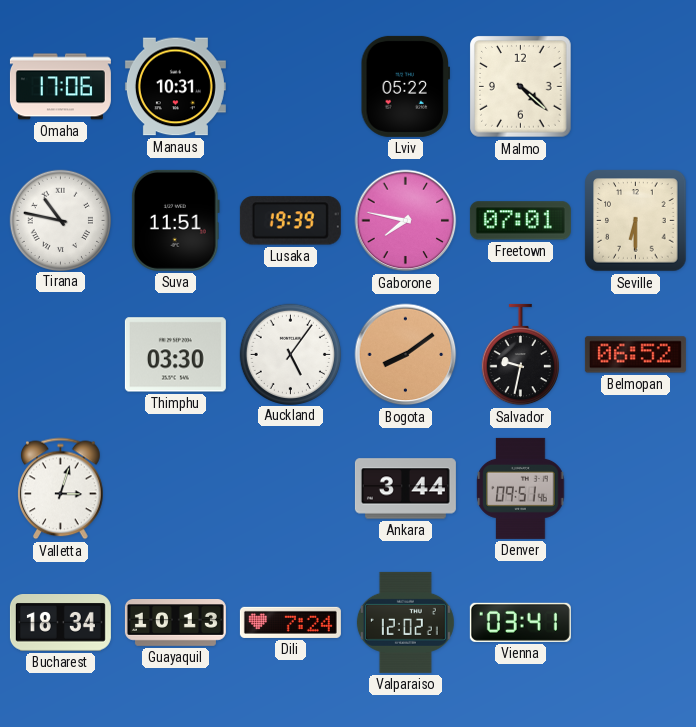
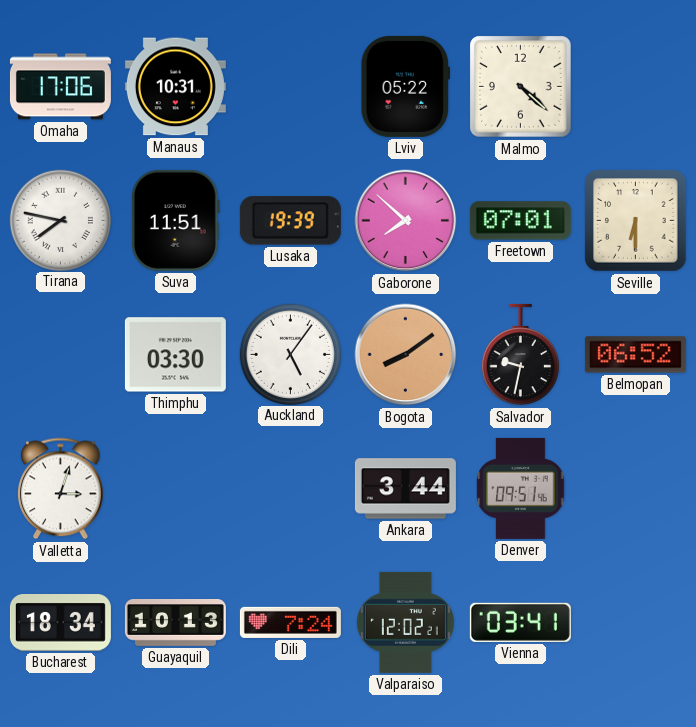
Tirana: 10:47 -> 7:47 (60, 220)
Gaborone: 7:47 -> 7:52 (406, 221)
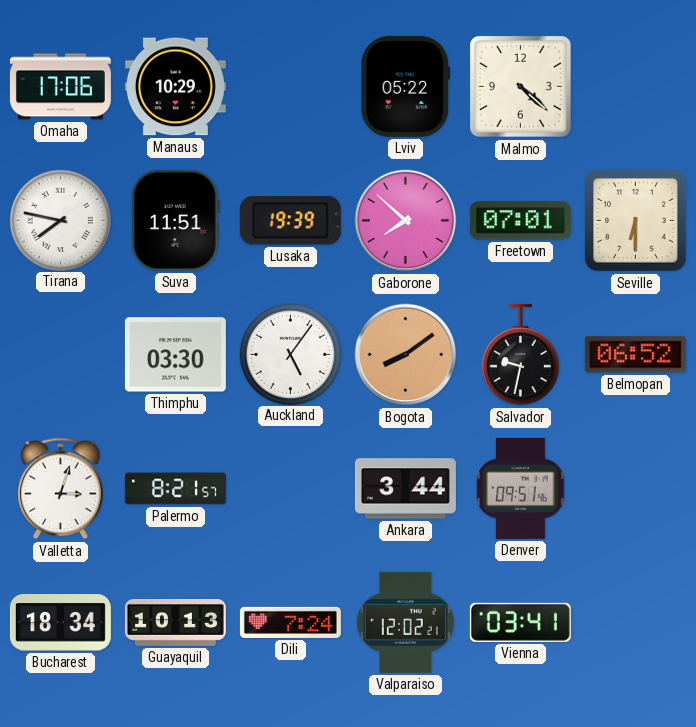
Manaus: 10:31 -> 10:29 (175, 87)
Palermo: none -> 8:21 (175, 489)
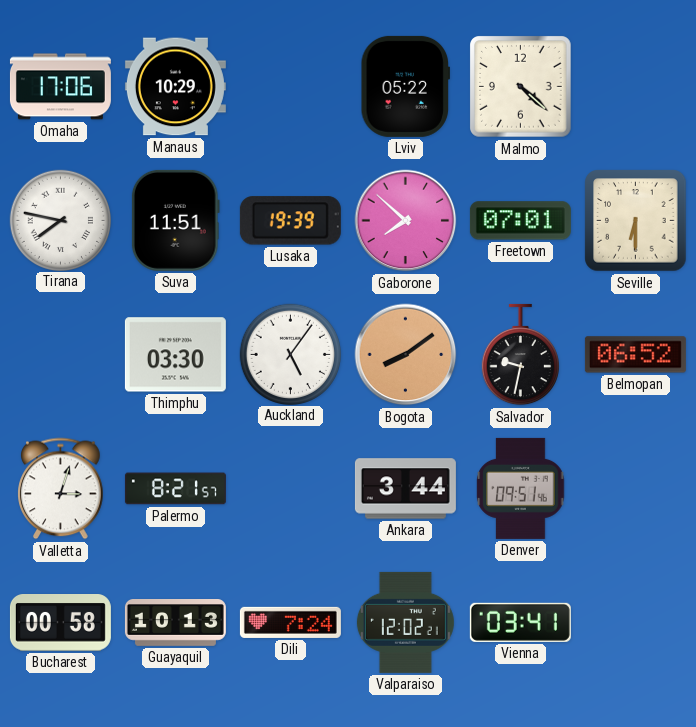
Bucharest: 18:34 -> 00:58 (60, 623)
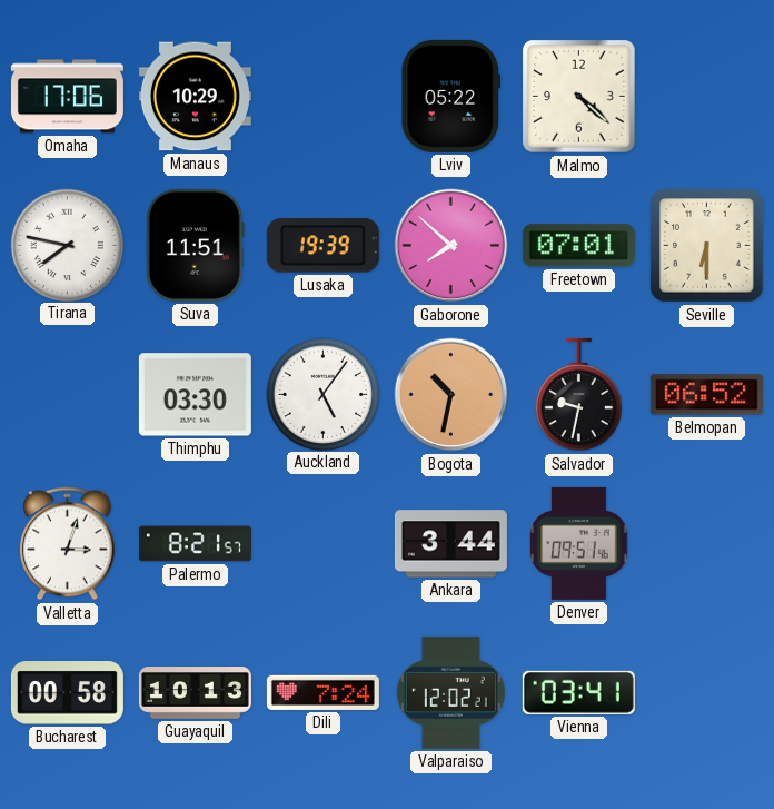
Bogota: 8:09 -> 10:32 (451, 395)
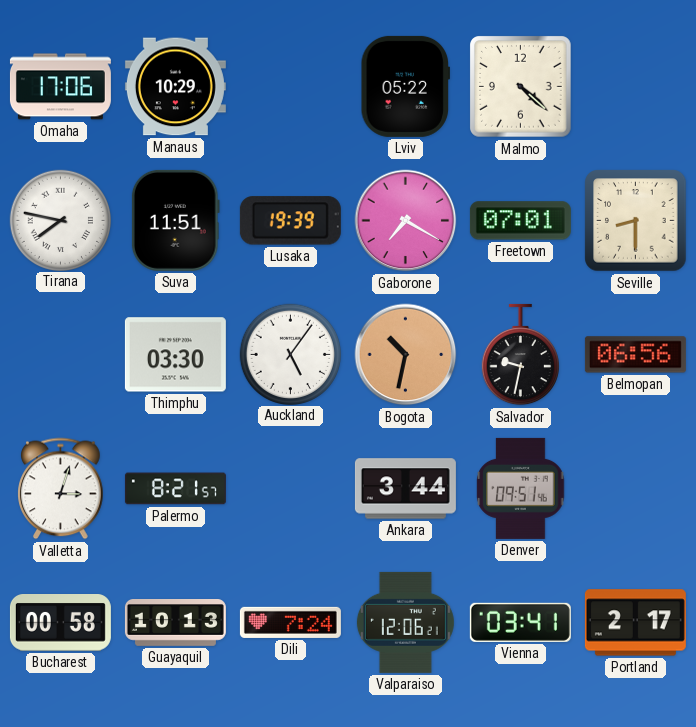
Gaborone: 7:52 -> 7:20 (406, 221)
Seville: 6:30 -> 8:30 (636, 221)
Belmopan: 06:52 -> 06:56 (635, 355)
Valparaiso: 12:02 -> 12:06 (405, 622)
Portland: none -> 2:17 (635, 623)
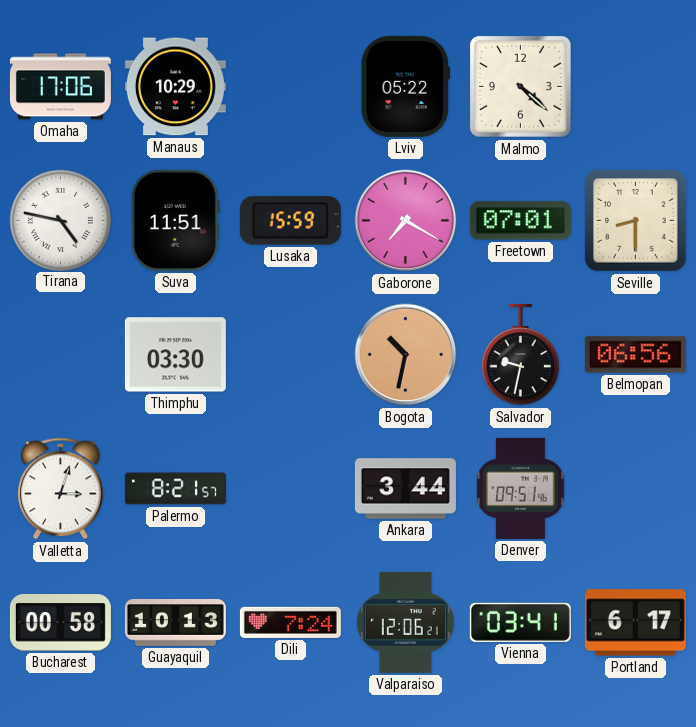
Tirana: 7:47 -> 4:47 (60, 220)
Lusaka: 19:39 -> 15:59 (290, 221)
Auckland: 5:06 -> none (290, 354)
Portland: 2:17 -> 6:17 (635, 623)
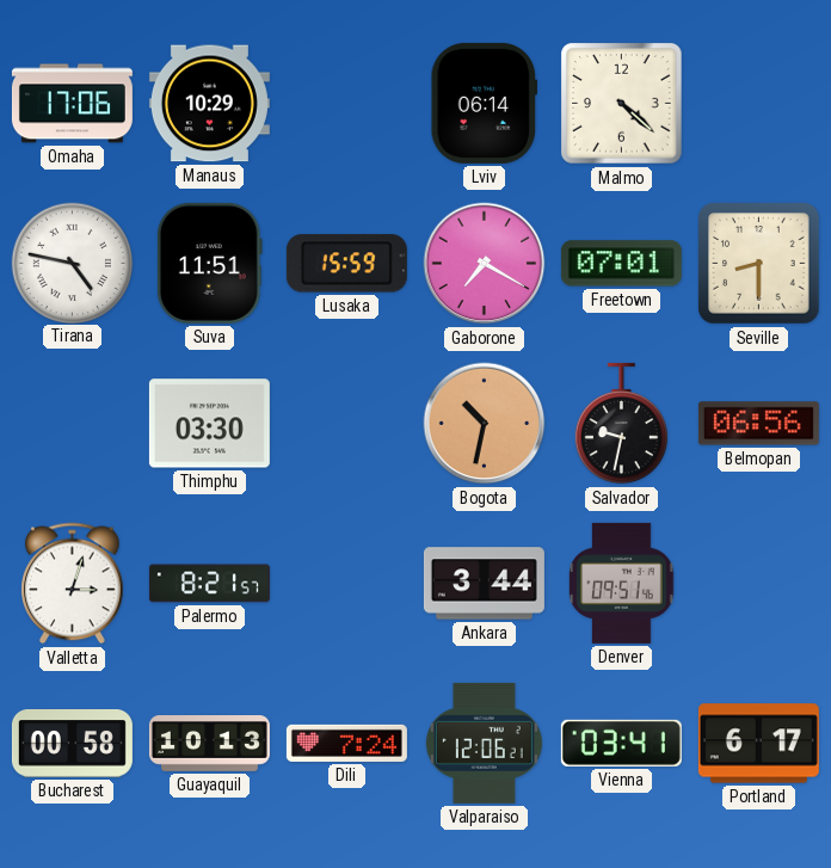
Lviv: 05:22 -> 06:14 (485, 103)
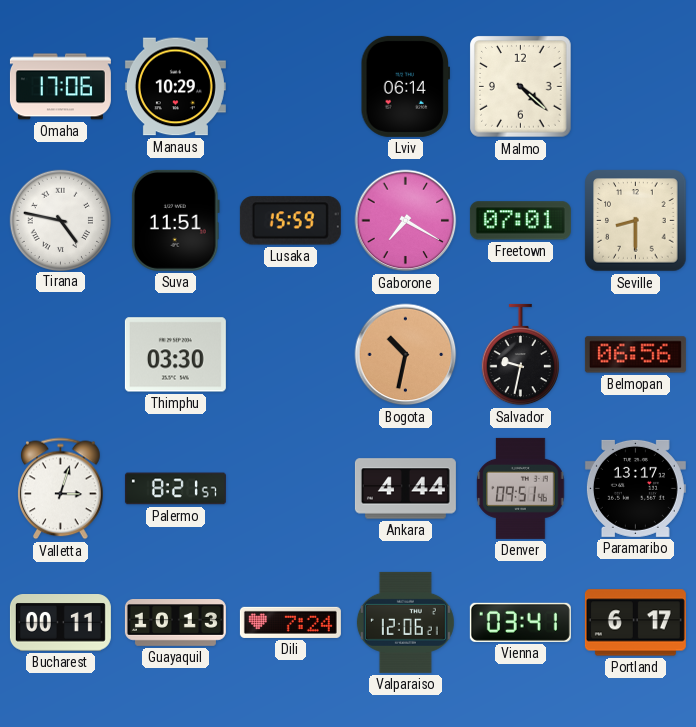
Ankara: 3:44 -> 4:44 (405, 489)
Paramaribo: none -> 13:17 (635, 488)
Bucharest: 00:58 -> 00:11 (60, 623)
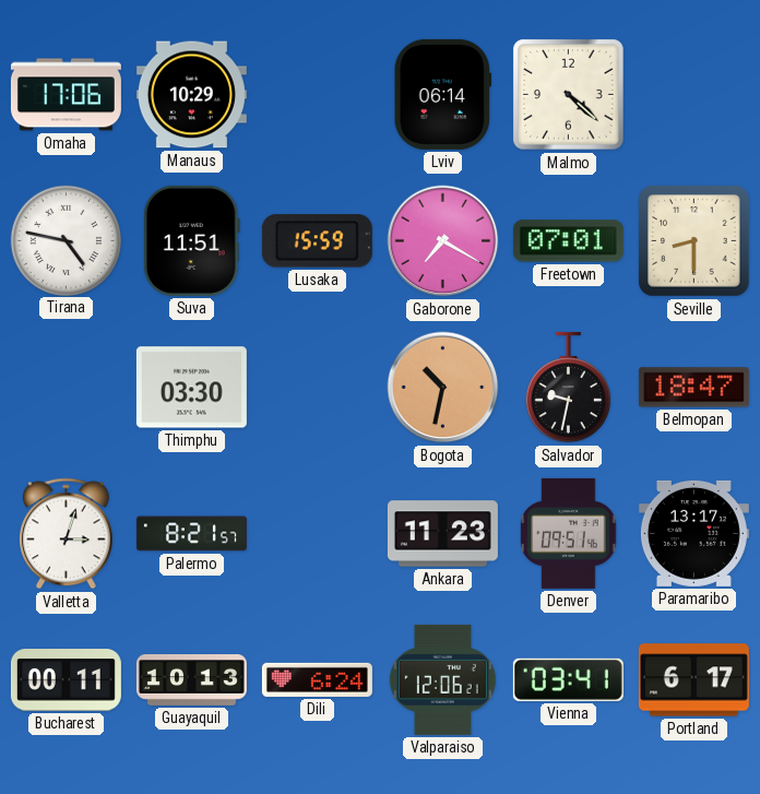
Belmopan: 06:56 -> 18:47 (693, 388)
Ankara: 4:44 -> 11:23 (442, 534)
Dili: 7:24 -> 6:24 (317, 679)
